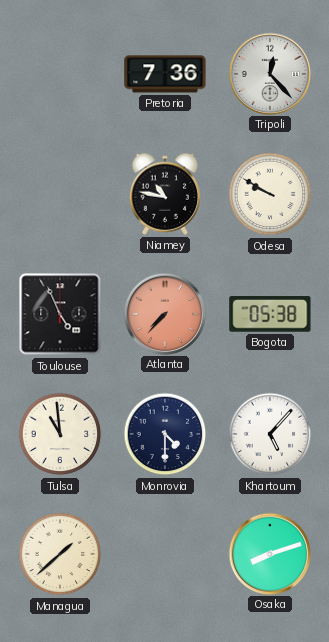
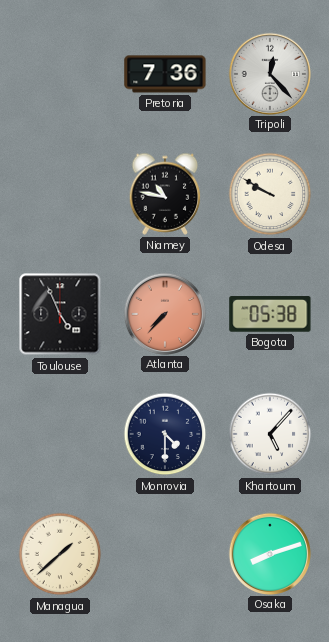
Tulsa: 10:59 -> none (60, 434)
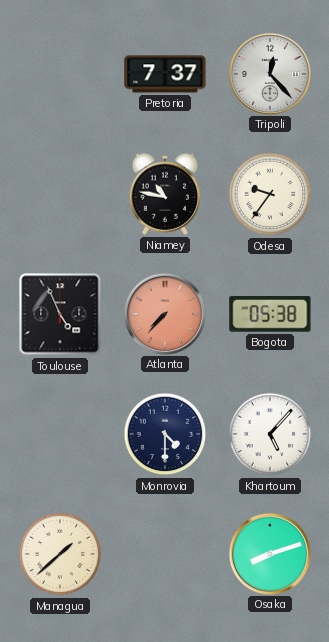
Pretoria: 7:36 -> 7:37 (165, 74)
Odesa: 9:50 -> 9:36 (270, 194)
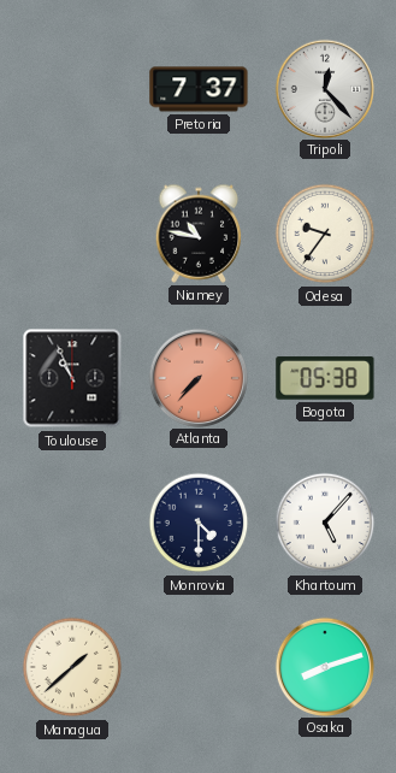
Toulouse: 4:56 -> 10:56 (72, 378)
